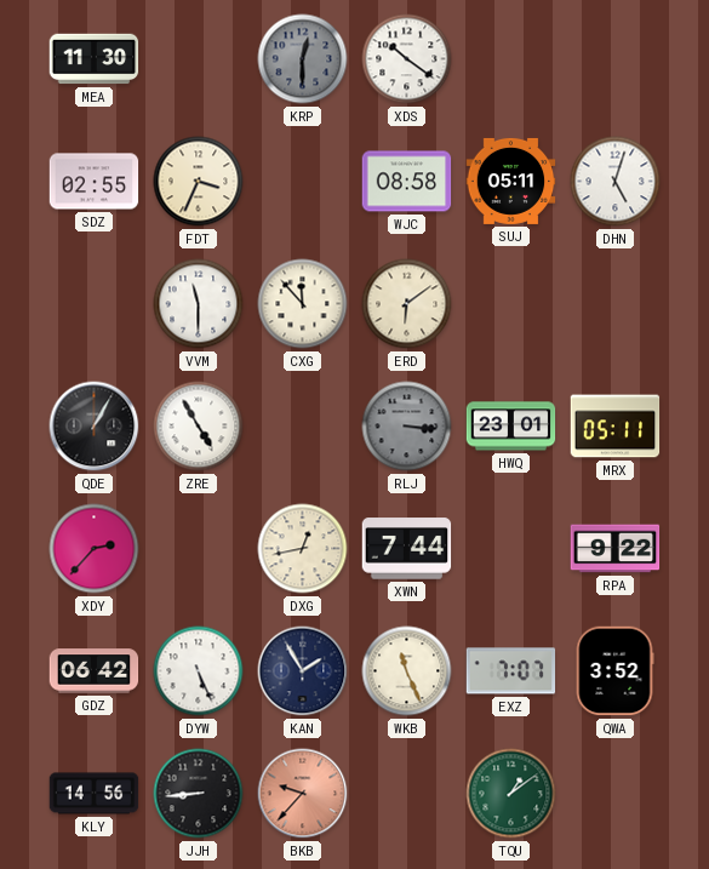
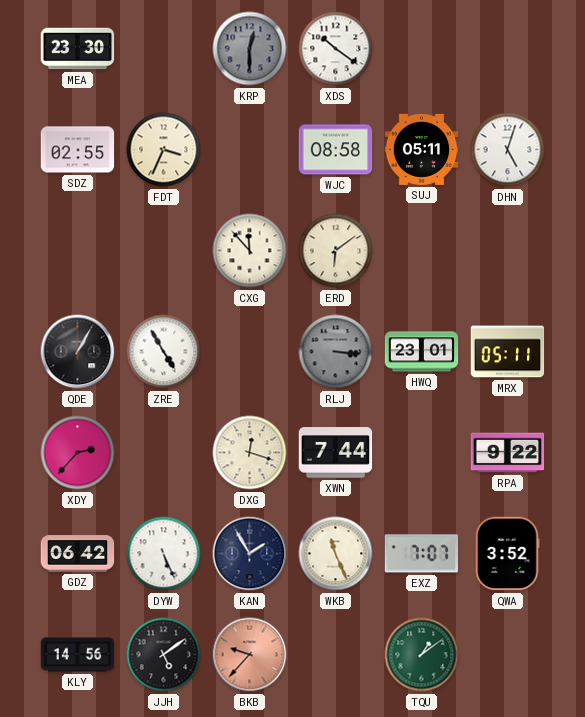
MEA: 11:30 -> 23:30 (78, 49)
VVM: 11:30 -> none (199, 304)
DXG: 12:43 -> 12:18 (250, 453)
JJH: 8:44 -> 5:09 (164, 655)
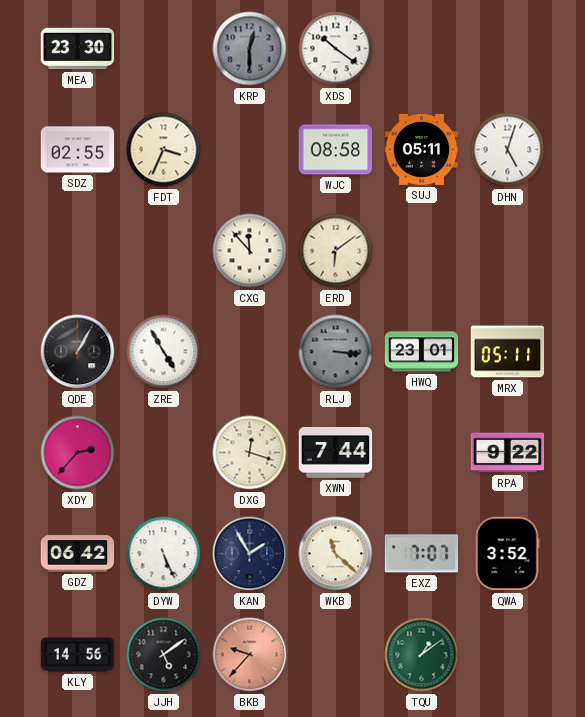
WKB: 11:26 -> 11:22 (336, 554)
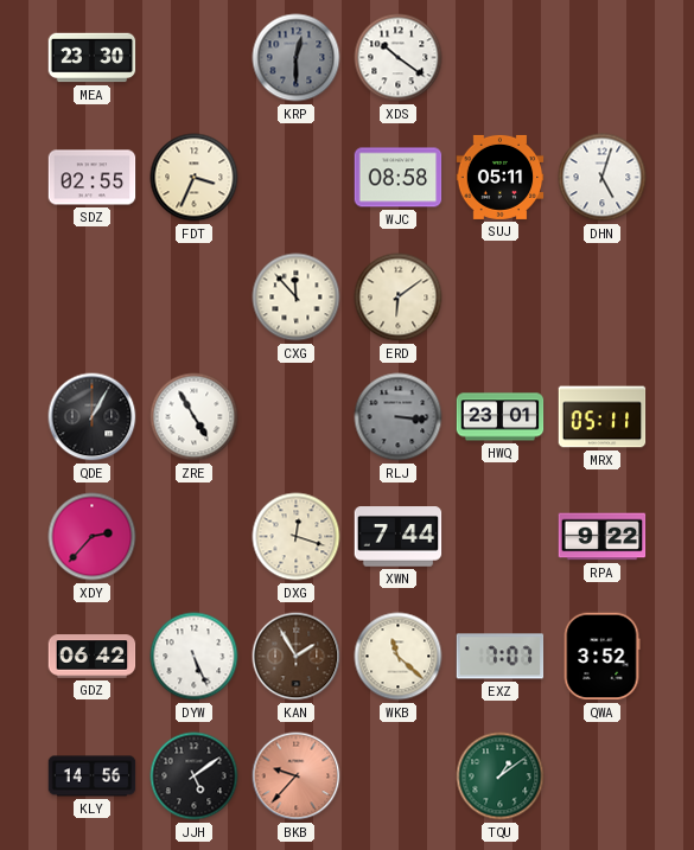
KAN dial: navy -> brown (297, 657)
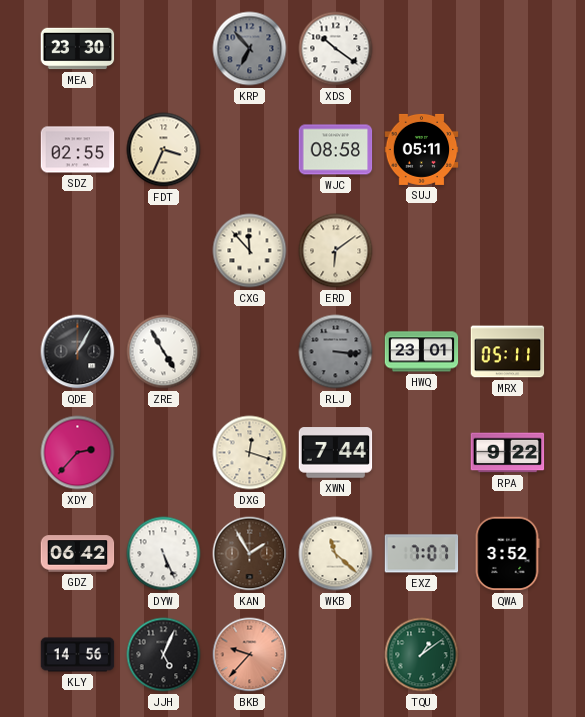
KRP: 12:30 -> 6:53 (250, 49)
DHN: 5:03 -> none (603, 178)
JJH: 5:09 -> 5:04 (164, 655)
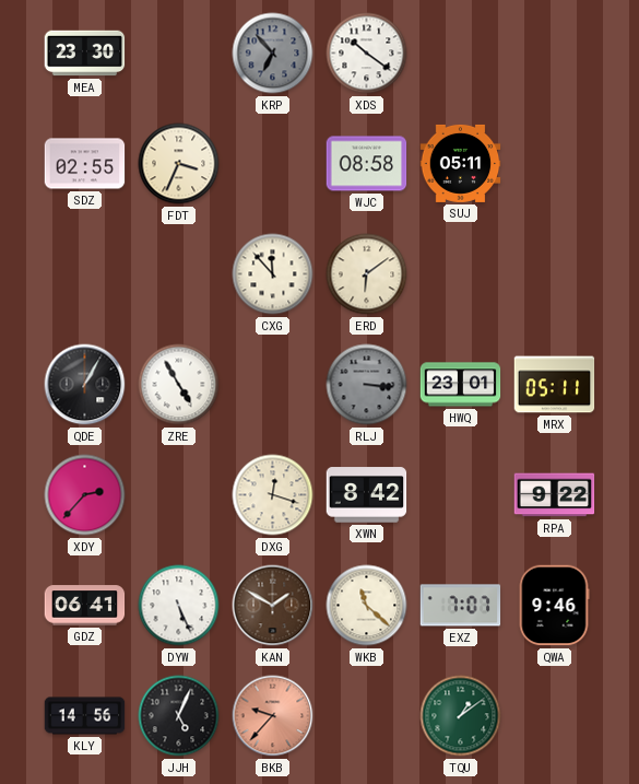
XWN: 7:44 -> 8:42 (367, 495)
GDZ: 06:42 -> 06:41 (85, 606)
KAN: 1:55 -> 1:50 (273, 606)
QWA: 3:52 -> 9:46 (554, 606)
